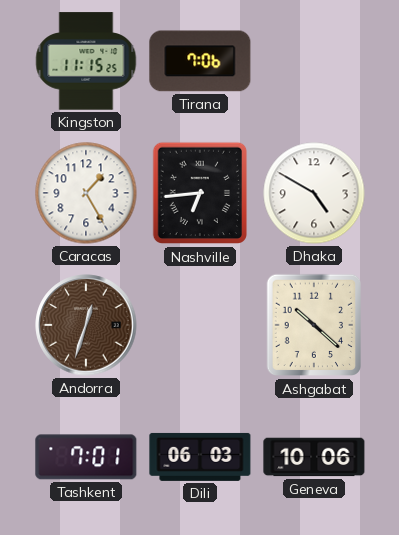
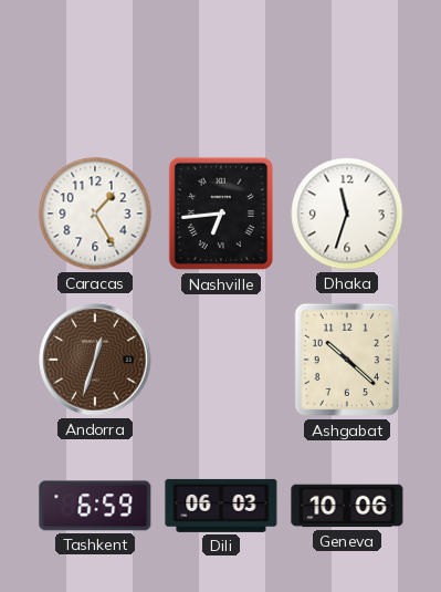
Kingston: 11:15 -> none (86, 61)
Tirana: 7:06 -> none (200, 61)
Dhaka: 4:50 -> 11:33 (347, 214)
Tashkent: 7:01 -> 6:59 (95, 506)
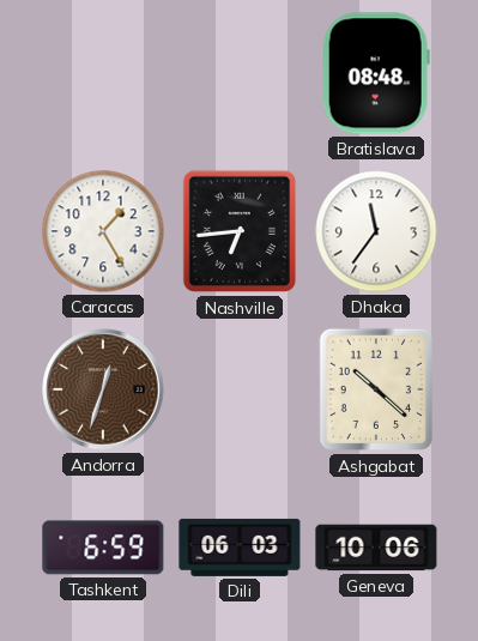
Bratislava: none -> 08:48 (376, 73)
Dhaka: 11:33 -> 11:36 (376, 231)
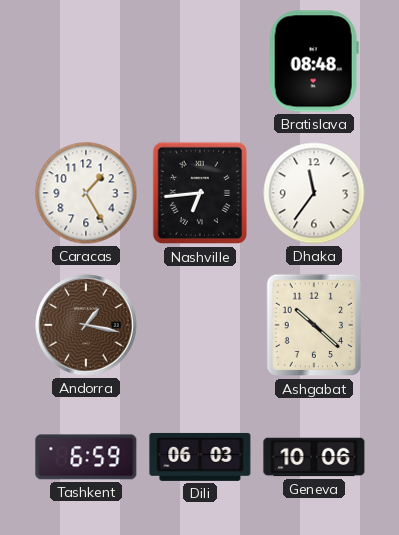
Andorra: 12:33 -> 1:17 (86, 325)
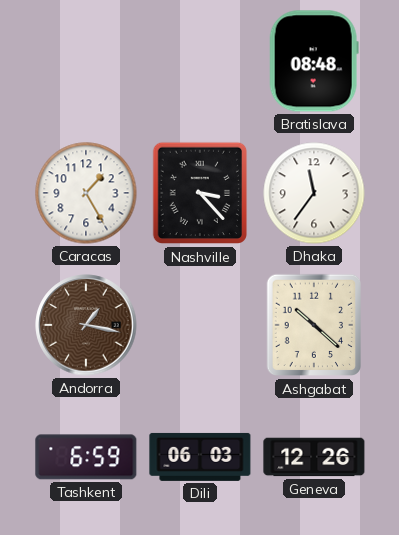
Nashville: 6:44 -> 3:23 (199, 193)
Geneva: 10:06 -> 12:26 (314, 457)
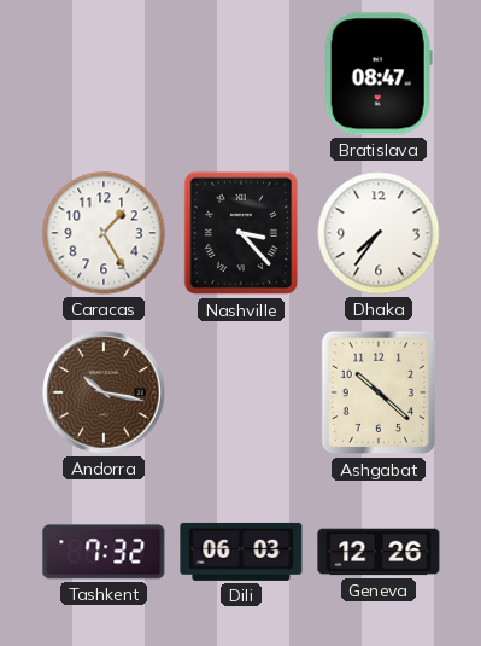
Bratislava: 08:48 -> 08:47 (379, 74)
Dhaka: 11:36 -> 7:36 (379, 233)
Andorra: 1:17 -> 10:17 (104, 392)
Tashkent: 6:59 -> 7:32 (104, 552)
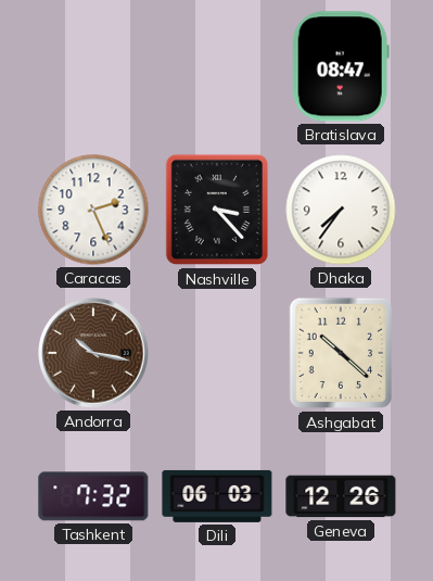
Caracas: 1:25 -> 2:26 (93, 210)
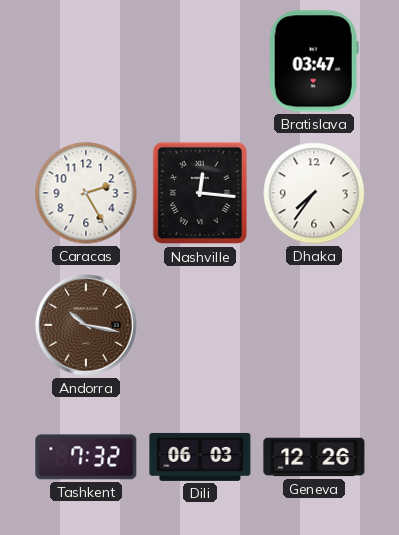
Bratislava: 08:47 -> 03:47 (314, 61)
Caracas: 2:26 -> 2:25 (86, 193)
Nashville: 3:23 -> 12:16 (199, 193)
Ashgabat: 10:22 -> none (340, 353)
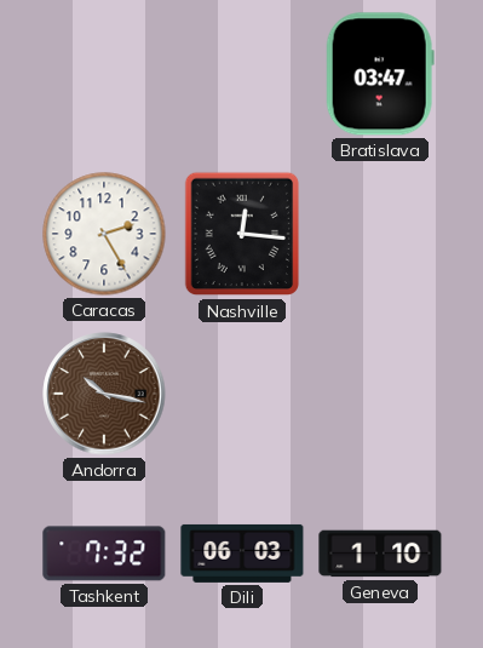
Dhaka: 7:36 -> none (314, 193)
Geneva: 12:26 -> 1:10 (380, 554)
